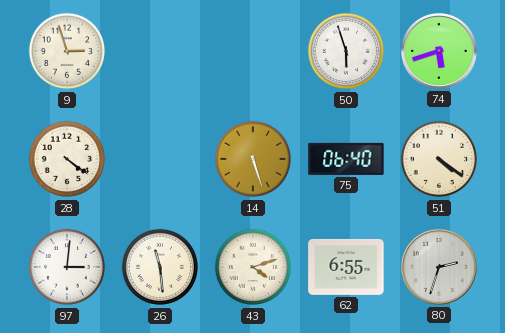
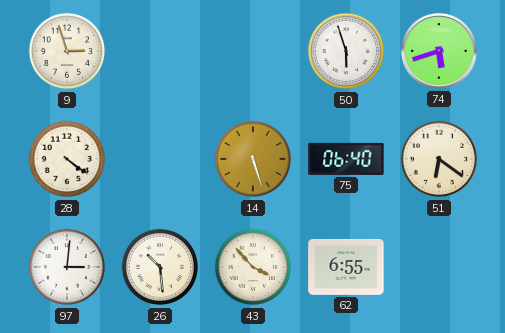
51: 4:21 -> 6:21 (439, 159)
26: 11:29 -> 10:29 (160, 267)
43: 4:12 -> 3:53 (253, 267)
80: 2:33 -> none (439, 267)
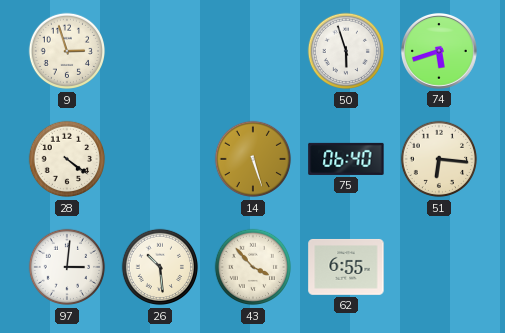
51: 6:21 -> 6:16 (439, 159)
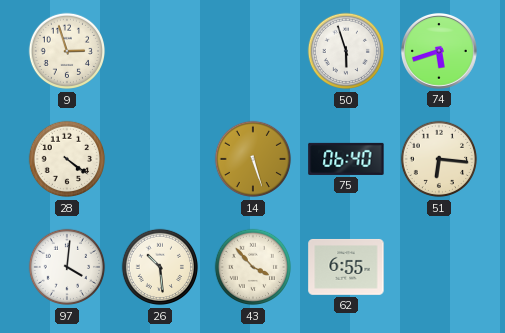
97: 3:01 -> 4:01 (67, 267)
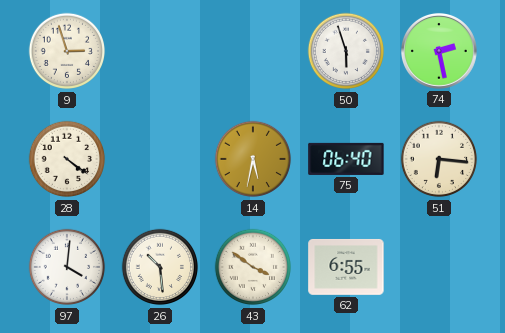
74: 5:42 -> 2:28 (439, 51)
14: 5:27 -> 5:32 (253, 159)
43: 3:53 -> 3:51 (253, 267)
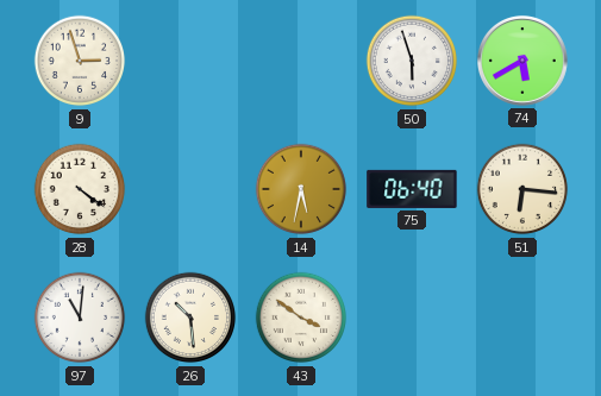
74: 2:28 -> 5:40 (522, 61)
97: 4:01 -> 11:01 (80, 318)
62: 6:55 -> none (346, 267)
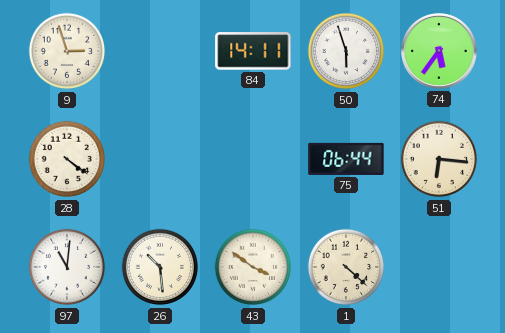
84: none -> 14:11 (253, 51)
74: 5:40 -> 5:36 (439, 51)
14: 5:32 -> none (301, 189)
75: 06:40 -> 06:44 (346, 159)
1: none -> 4:22 (346, 267)
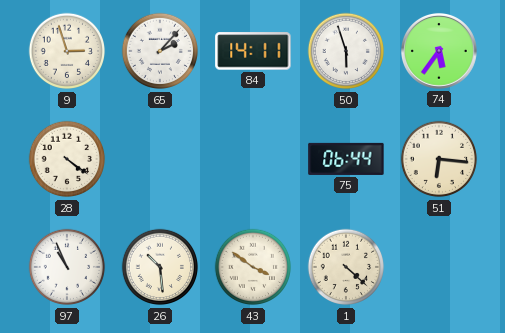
65: none -> 2:07 (160, 51)
97: 11:01 -> 10:56 (67, 267)
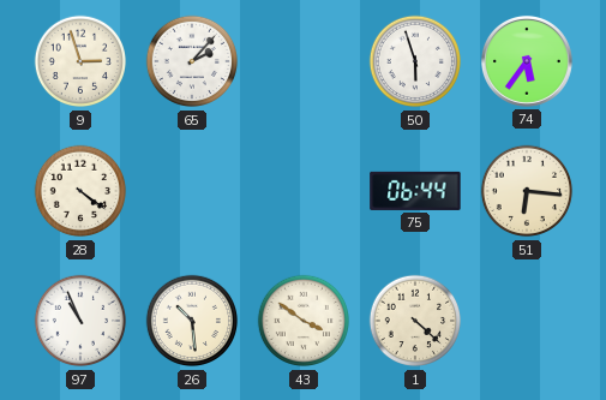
84: 14:11 -> none (253, 51)
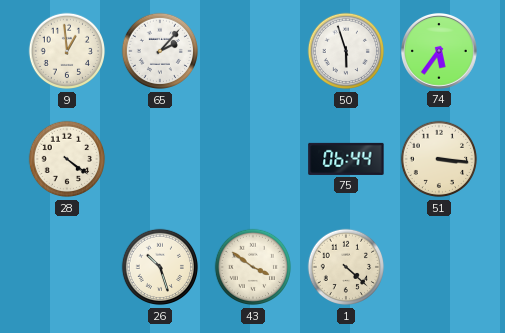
9: 2:57 -> 12:59 (67, 51)
51: 6:16 -> 3:16 (439, 159)
97: 10:56 -> none (80, 321)
26: 10:29 -> 10:27 (160, 267)
